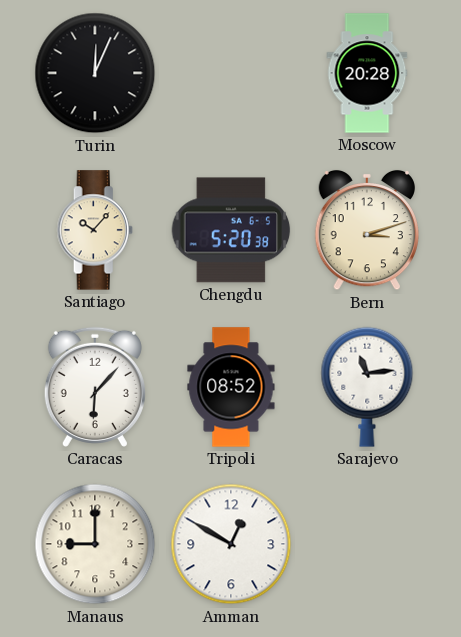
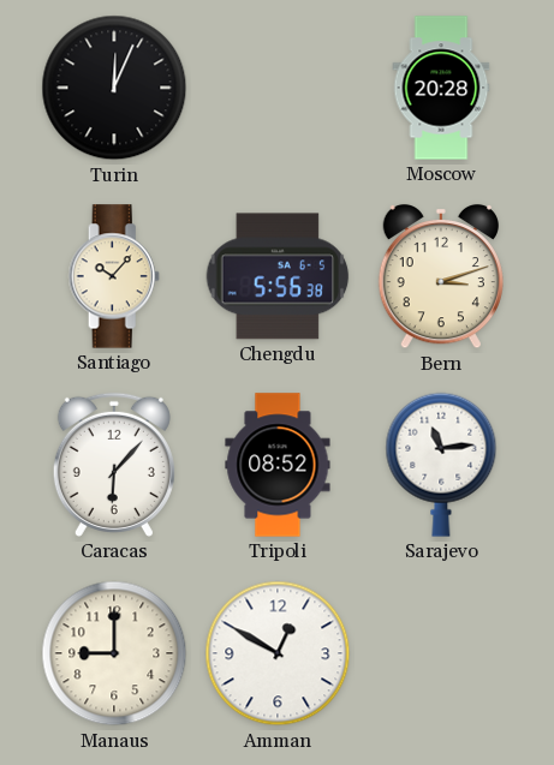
Chengdu: 5:20 -> 5:56 (278, 276)
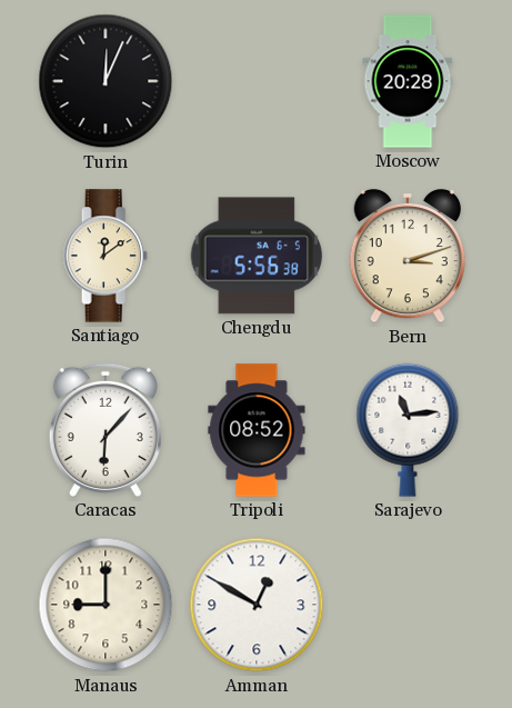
Santiago: 10:07 -> 12:09 (106, 256)
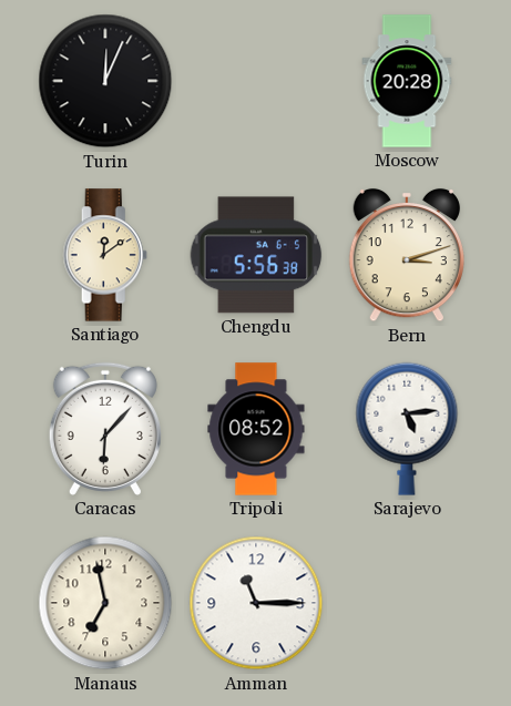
Sarajevo: 11:14 -> 5:14 (407, 429)
Manaus: 9:00 -> 6:58 (105, 603)
Amman: 12:50 -> 11:15 (256, 603)
